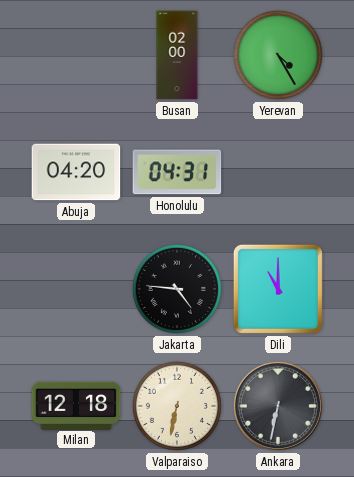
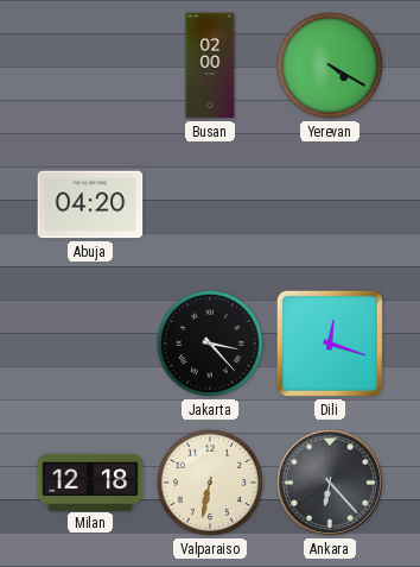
Yerevan: 4:25 -> 4:20 (330, 65)
Honolulu: 04:31 -> none (177, 172)
Jakarta: 4:46 -> 3:23 (210, 344)
Dili: 11:00 -> 12:18 (330, 344)
Ankara: 6:32 -> 6:23 (330, 483)
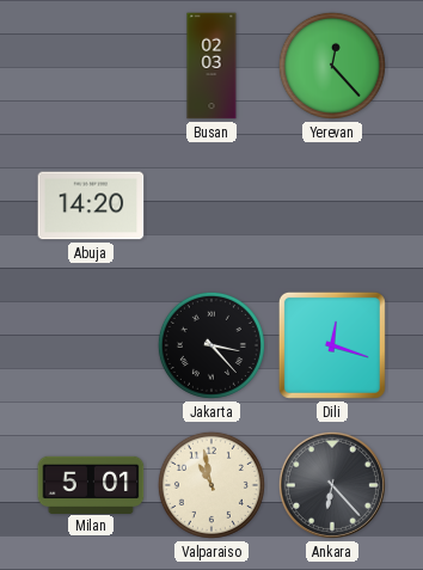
Busan: 02:00 -> 02:03 (211, 66)
Yerevan: 4:20 -> 12:23 (332, 66)
Abuja: 04:20 -> 14:20 (91, 206)
Milan: 12:18 -> 5:01 (91, 484)
Valparaiso: 6:32 -> 10:58 (211, 485)
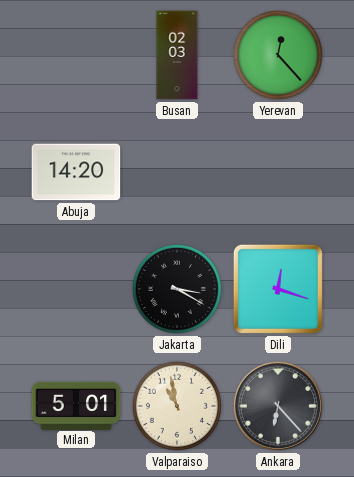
Jakarta: 3:23 -> 3:20 (177, 289)
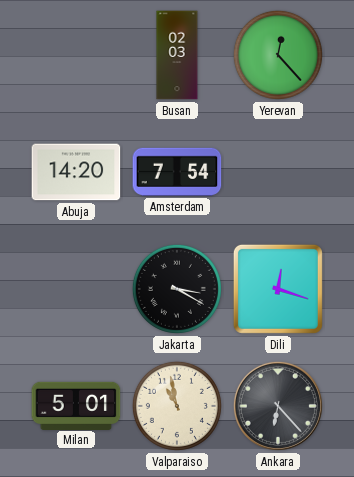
Amsterdam: none -> 7:54 (177, 172)
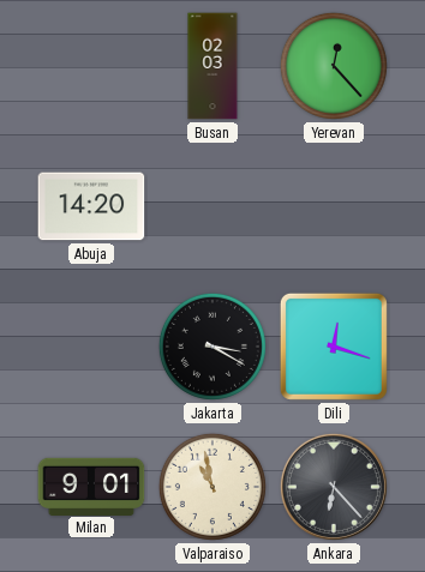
Amsterdam: 7:54 -> none (177, 172)
Milan: 5:01 -> 9:01 (91, 486)
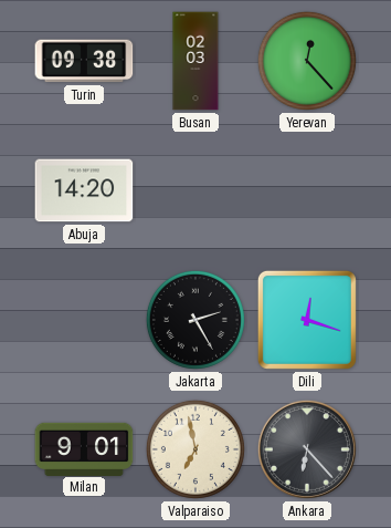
Turin: none -> 09:38 (84, 61)
Jakarta: 3:20 -> 2:25 (196, 320)
Valparaiso: 10:58 -> 6:58 (196, 449)
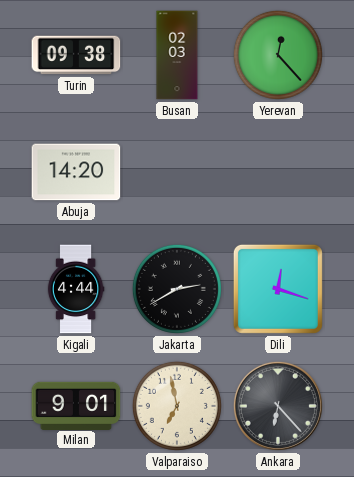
Kigali: none -> 4:44 (76, 289)
Jakarta: 2:25 -> 2:40 (177, 289)
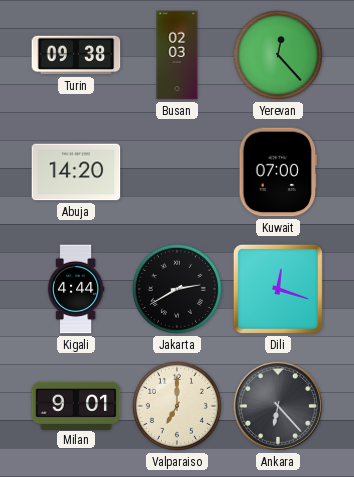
Kuwait: none -> 07:00 (278, 172)
Valparaiso: 6:58 -> 7:00 (177, 406)
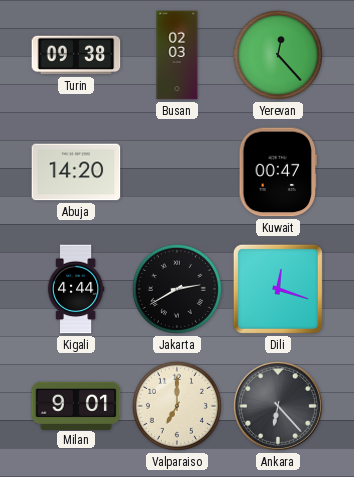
Kuwait: 07:00 -> 00:47 (278, 172)
